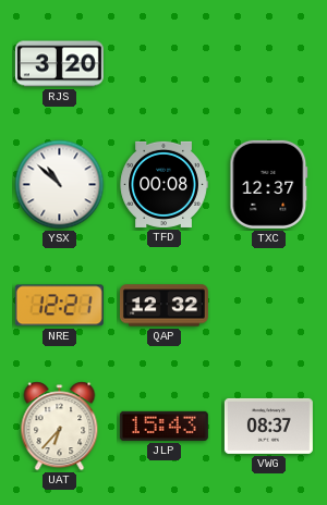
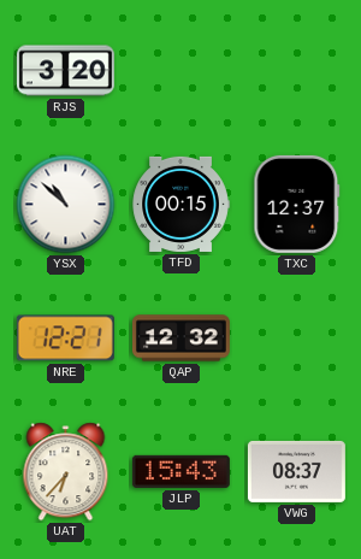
TFD: 00:08 -> 00:15 (180, 204)
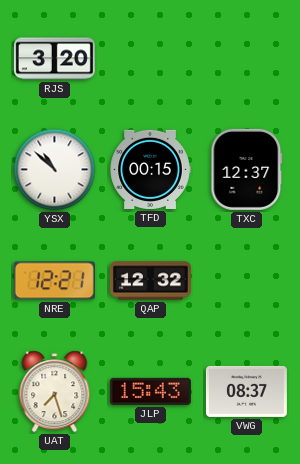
UAT: 6:37 -> 7:27 (55, 392)
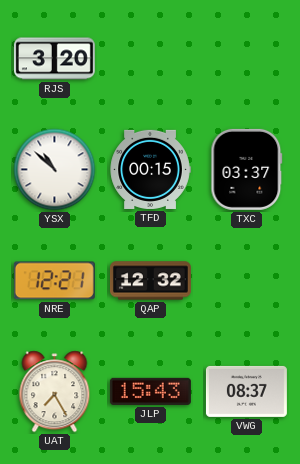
TXC: 12:37 -> 03:37 (247, 169)
UAT: 7:27 -> 7:25 (55, 392)
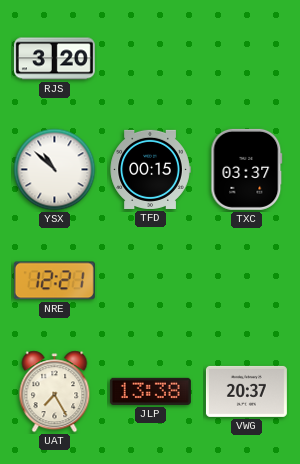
QAP: 12:32 -> none (150, 281)
JLP: 15:43 -> 13:38 (150, 391)
VWG: 08:37 -> 20:37 (246, 391)
